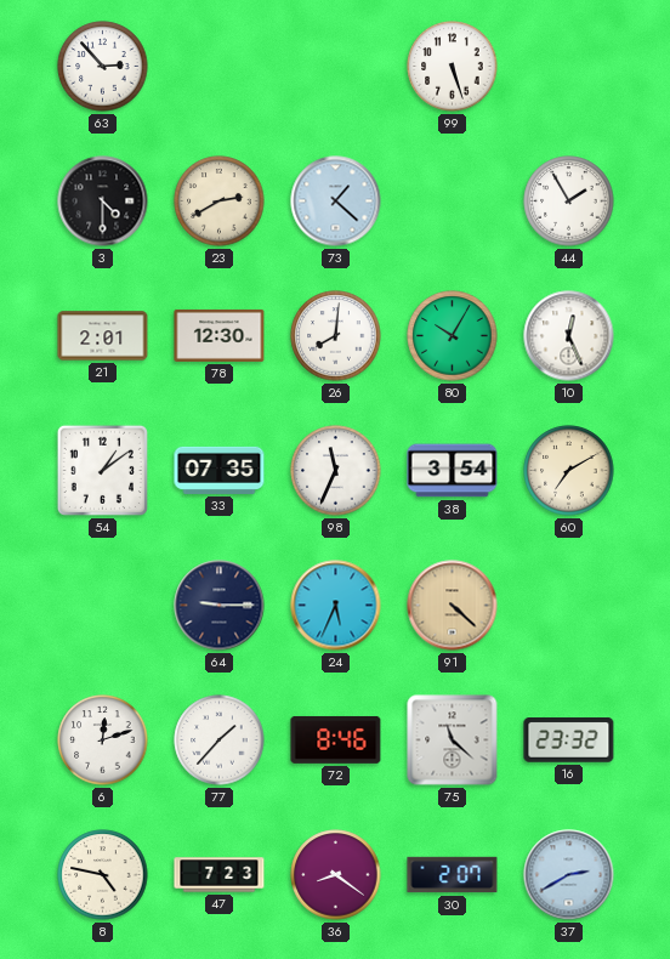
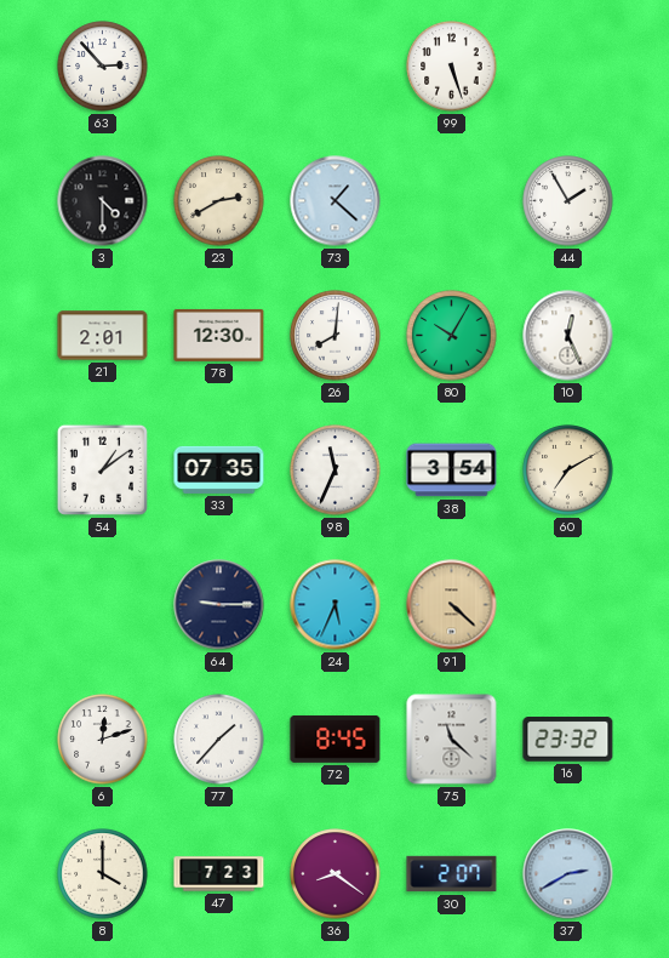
72: 8:46 -> 8:45 (336, 739)
8: 4:47 -> 4:00 (103, 874)
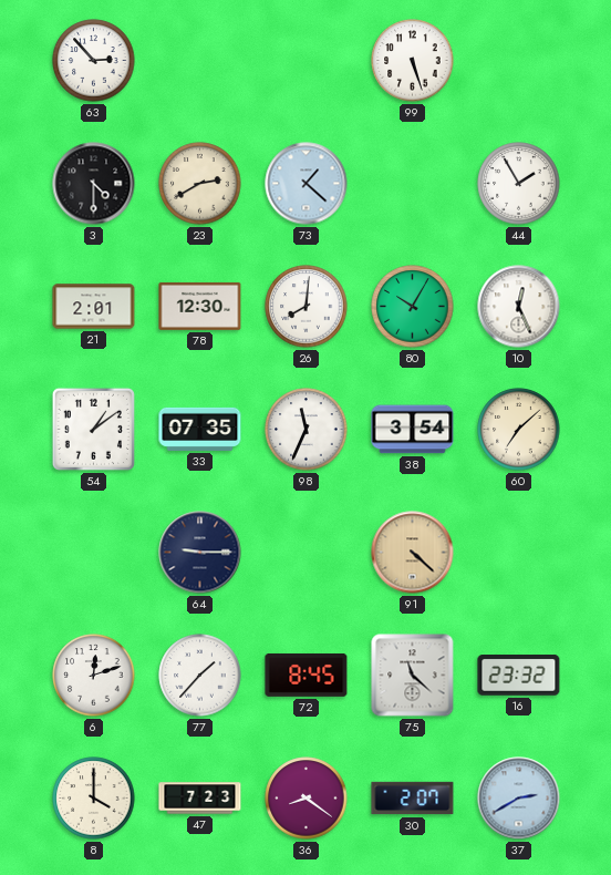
60: 7:10 -> 7:08 (519, 430)
24: 5:34 -> none (336, 605)
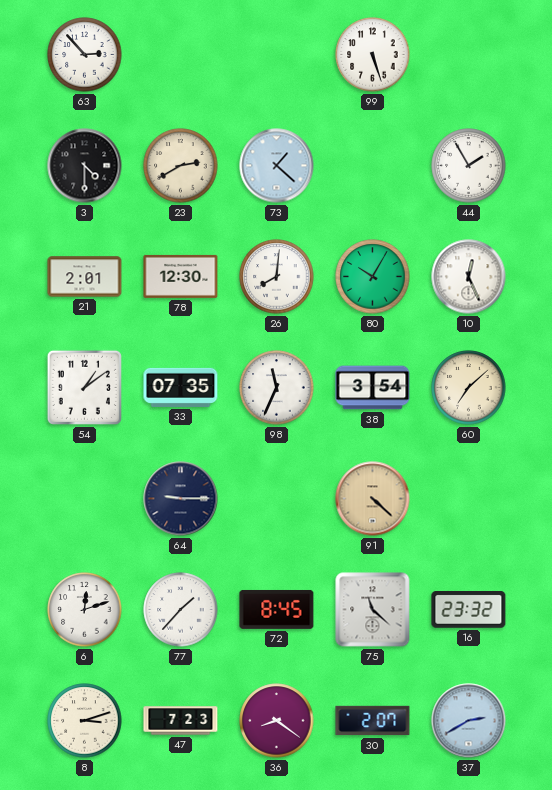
8: 4:00 -> 3:12 (85, 721)
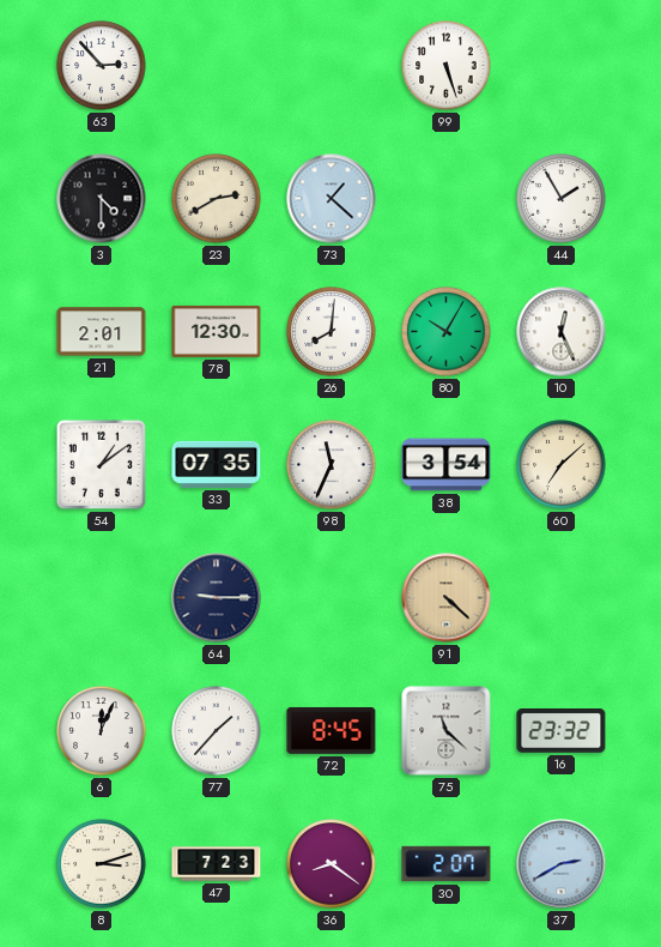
6: 12:12 -> 12:04 (102, 731)
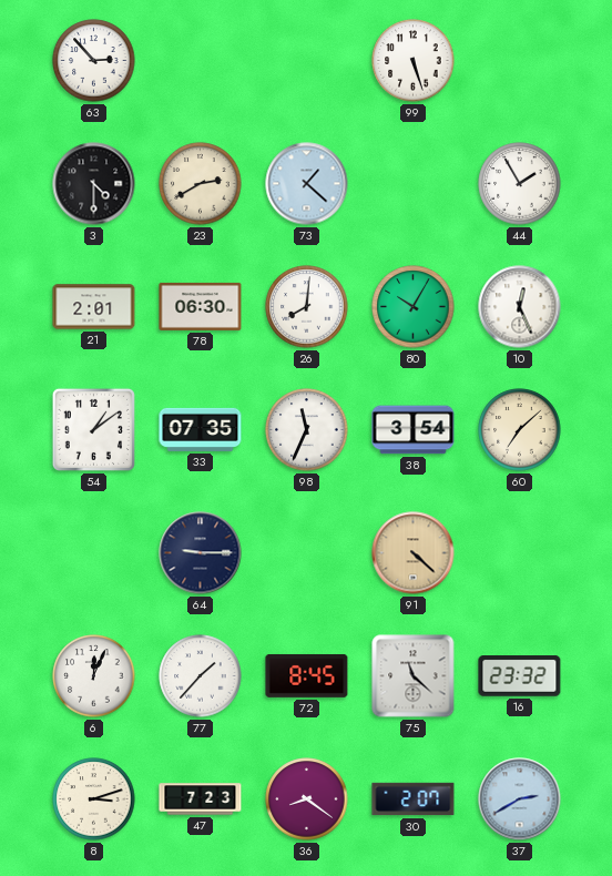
78: 12:30 -> 06:30 (201, 306)
